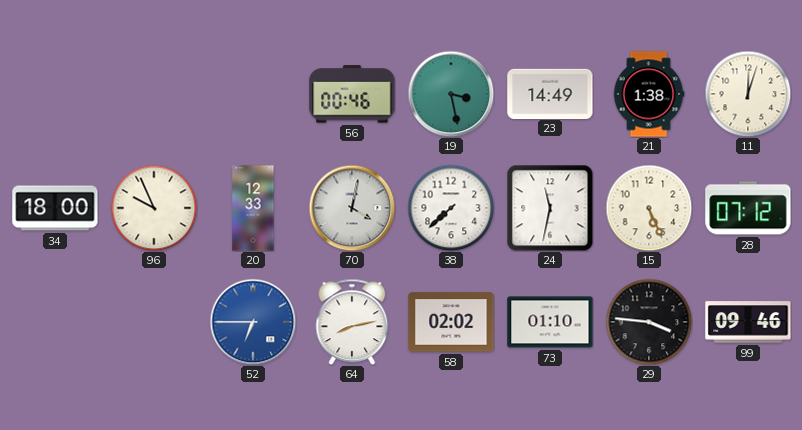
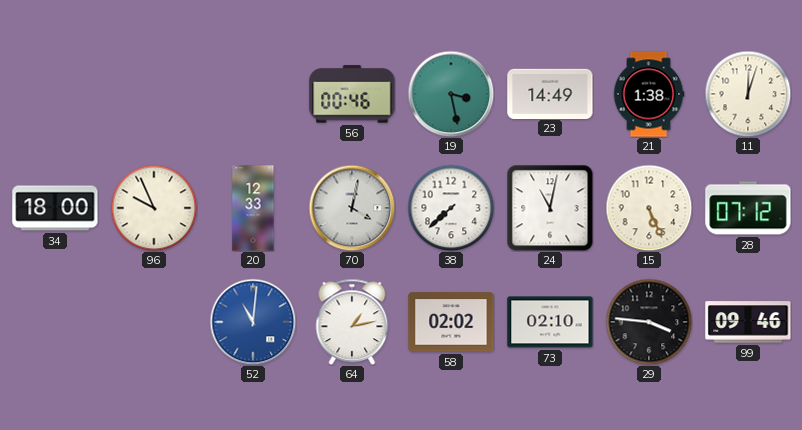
24: 11:32 -> 11:02 (550, 208)
52: 6:45 -> 11:01 (253, 322)
64: 8:13 -> 1:13 (352, 322)
73: 01:10 -> 02:10 (550, 322)
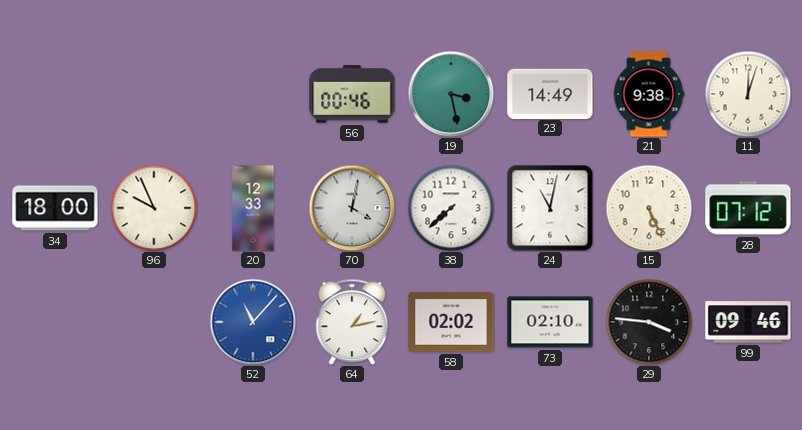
21: 1:38 -> 9:38 (649, 94)
52: 11:01 -> 11:07 (253, 322)
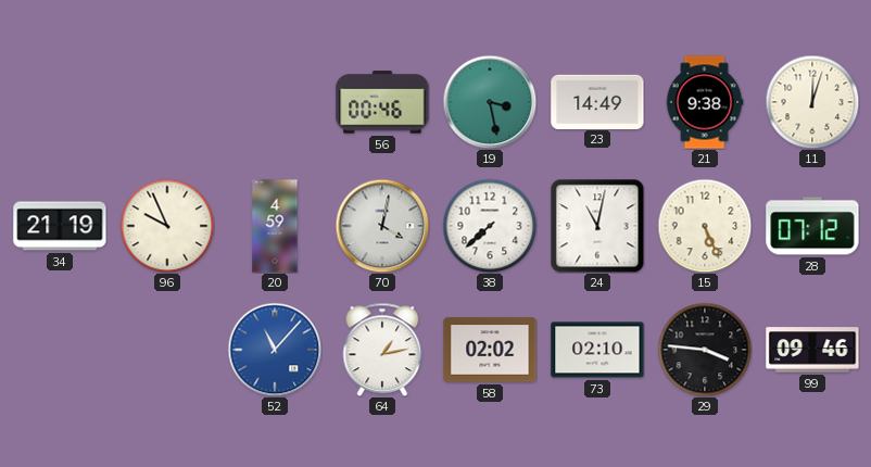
34: 18:00 -> 21:19 (60, 226)
20: 12:33 -> 4:59 (275, 226)
